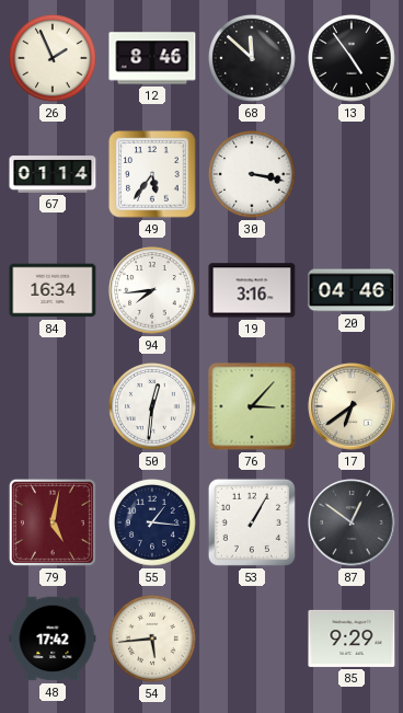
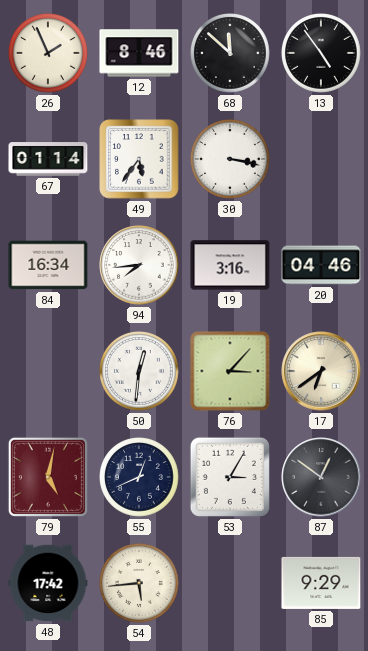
55: 1:16 -> 12:41 (140, 478)
53: 1:05 -> 3:05 (230, 477)
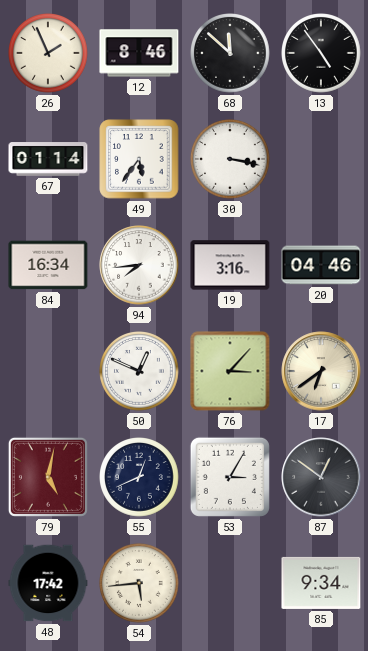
50: 12:31 -> 12:49 (140, 372)
85: 9:29 -> 9:34 (321, 583)
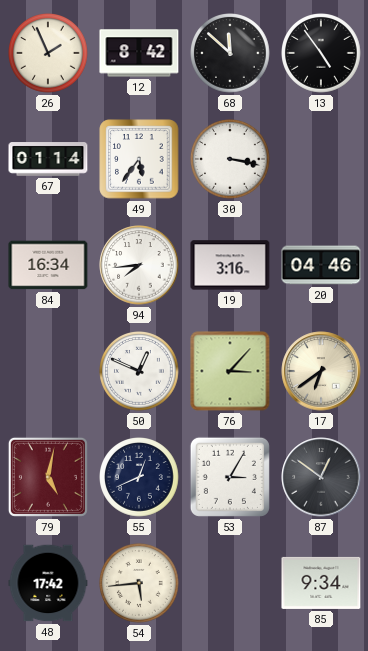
12: 8:46 -> 8:42 (139, 53)
